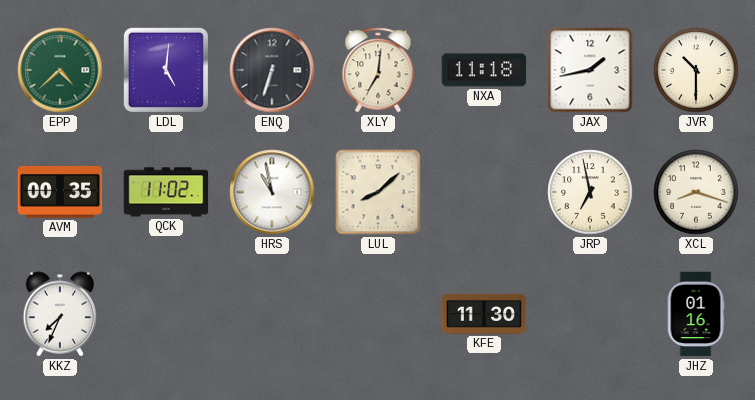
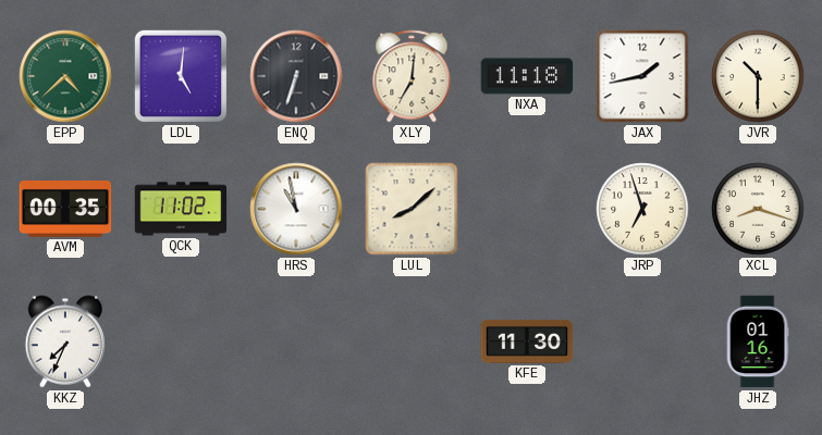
JRP: 6:58 -> 6:57 (642, 209)
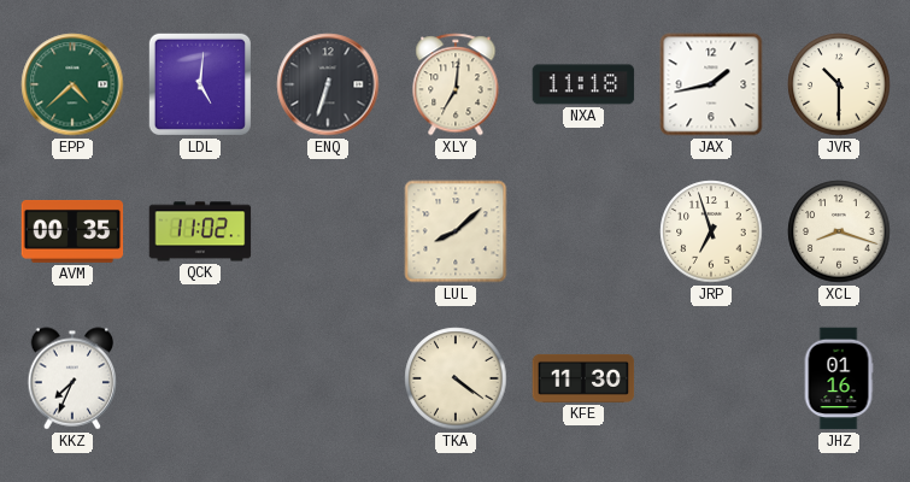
HRS: 10:58 -> none (296, 209)
TKA: none -> 4:21 (456, 378)
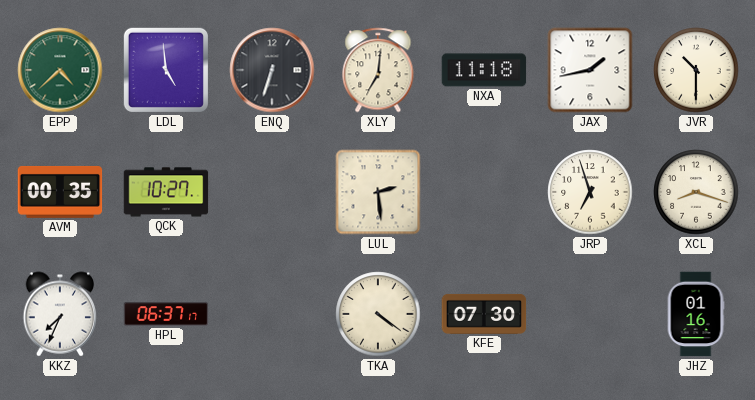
LDL: 5:01 -> 4:59 (166, 70)
QCK: 11:02 -> 10:27 (166, 192)
LUL: 8:08 -> 2:29 (378, 192)
HPL: none -> 06:37 (166, 314)
KFE: 11:30 -> 07:30 (484, 314)
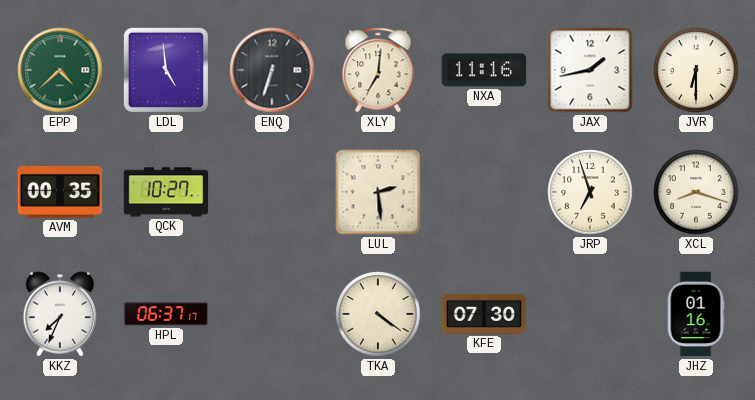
NXA: 11:18 -> 11:16 (484, 70)
JVR: 10:30 -> 6:30 (696, 70)
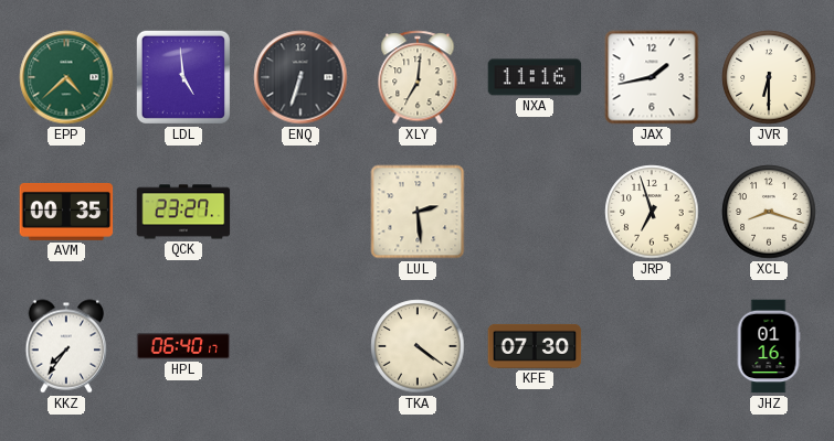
QCK: 10:27 -> 23:27 (183, 212)
KKZ: 7:34 -> 7:36 (66, 346)
HPL: 06:37 -> 06:40 (183, 346)
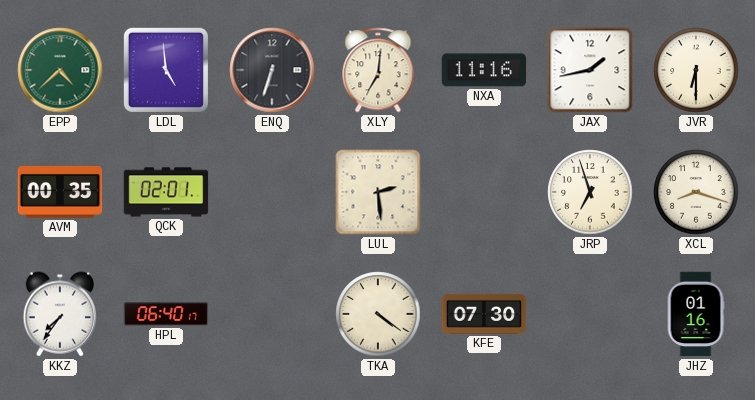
QCK: 23:27 -> 02:01 (166, 192)
